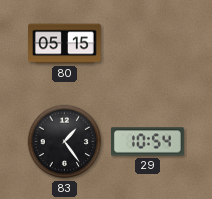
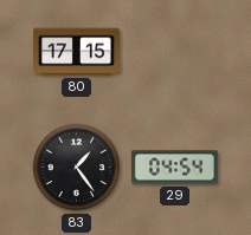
80: 05:15 -> 17:15 (77, 52)
29: 10:54 -> 04:54 (174, 168)
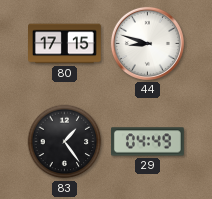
44: none -> 8:48 (147, 43)
29: 04:54 -> 04:49 (147, 142)
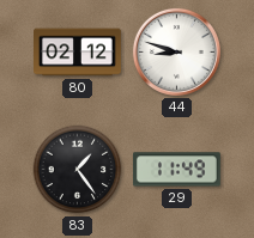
80: 17:15 -> 02:12 (78, 53)
29: 04:49 -> 11:49 (176, 170)
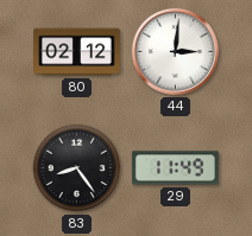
44: 8:48 -> 3:01 (175, 51)
83: 1:24 -> 8:24 (77, 168)
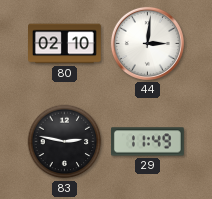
80: 02:12 -> 02:10 (65, 44)
83: 8:24 -> 2:47 (65, 142)
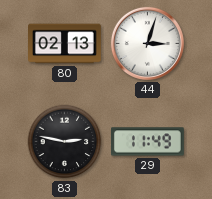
80: 02:10 -> 02:13 (65, 44)
44: 3:01 -> 3:03 (147, 43)
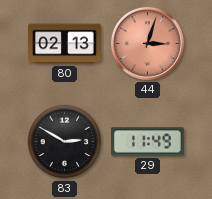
44 dial: white -> salmon (147, 43)
83: 2:47 -> 2:50 (65, 142)
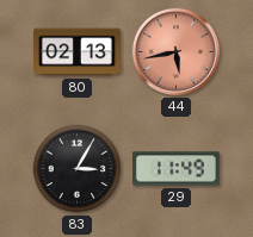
44: 3:03 -> 5:43 (175, 51)
83: 2:50 -> 3:05 (78, 169)
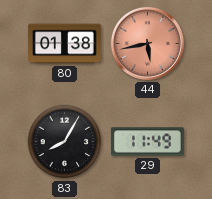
80: 02:13 -> 01:38 (65, 44)
83: 3:05 -> 8:05 (65, 142)
